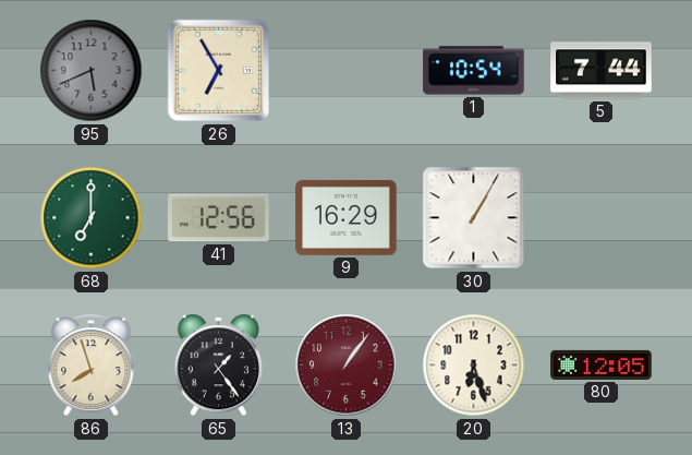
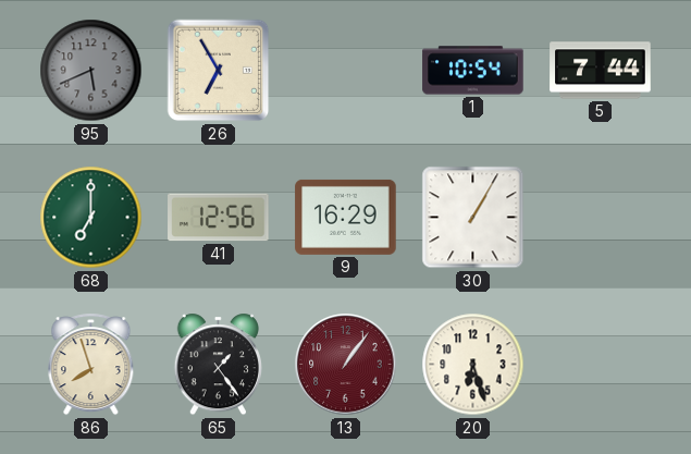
80: 12:05 -> none (602, 364)
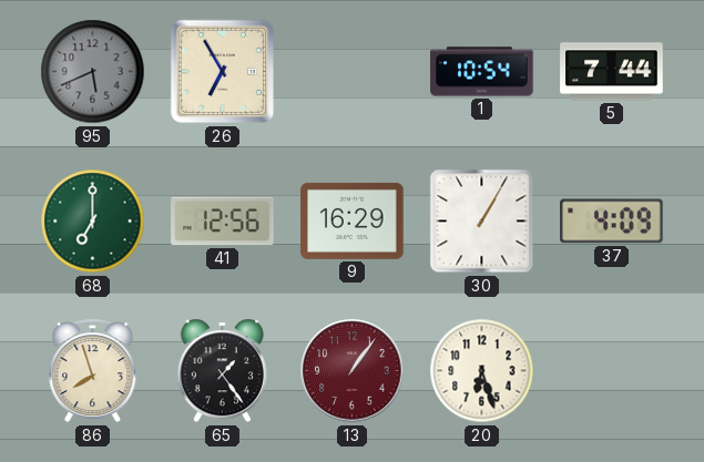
37: none -> 4:09 (612, 222)
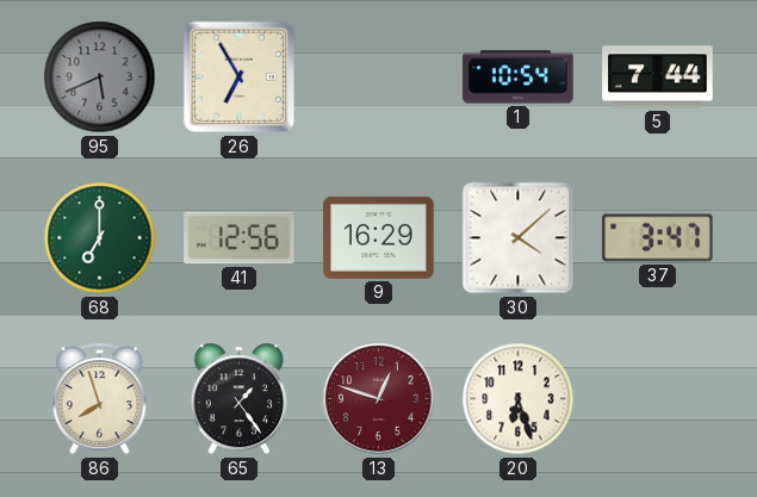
30: 1:05 -> 4:08 (519, 238)
37: 4:09 -> 3:47 (658, 238)
13: 1:06 -> 12:48 (379, 399)
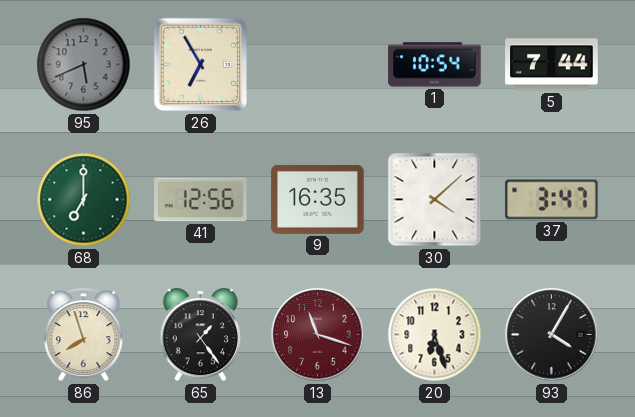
9: 16:29 -> 16:35 (318, 199)
13: 12:48 -> 11:18 (318, 335)
93: none -> 4:05 (552, 335)
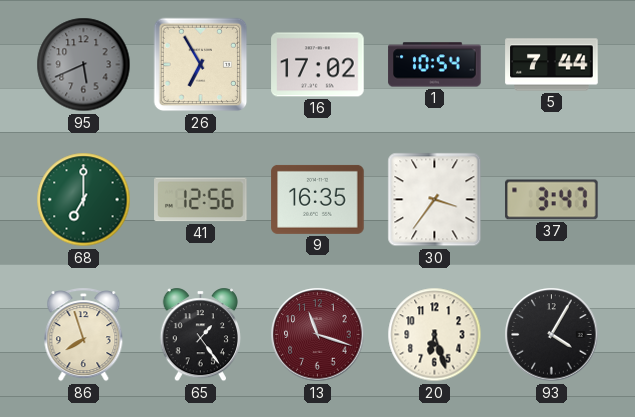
16: none -> 17:02 (318, 65)
30: 4:08 -> 3:36 (435, 200)
